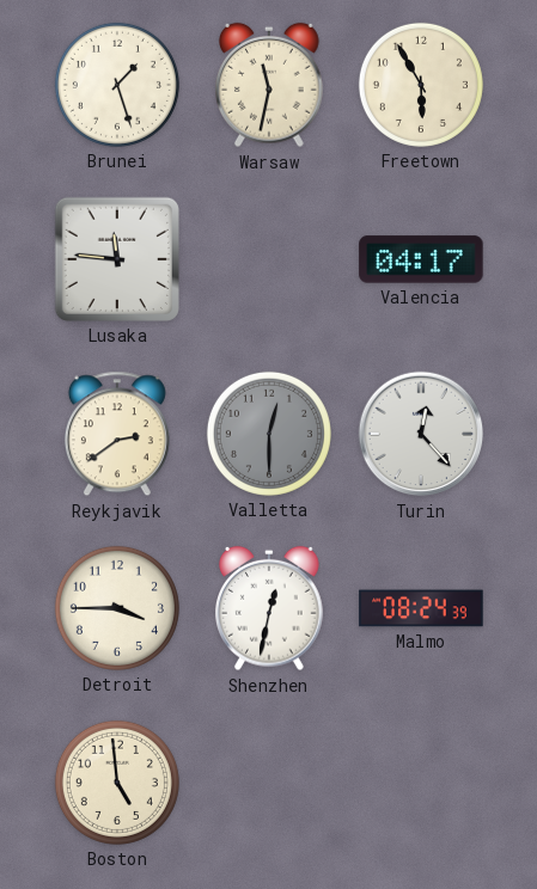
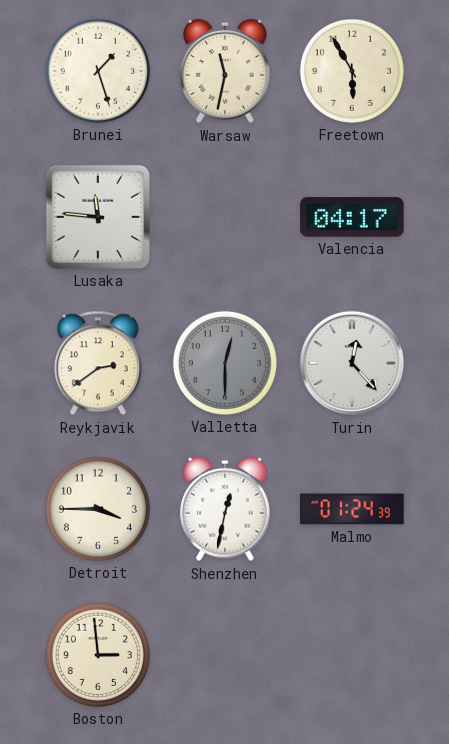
Malmo: 08:24 -> 01:24 (352, 509)
Boston: 4:59 -> 2:59 (98, 655)
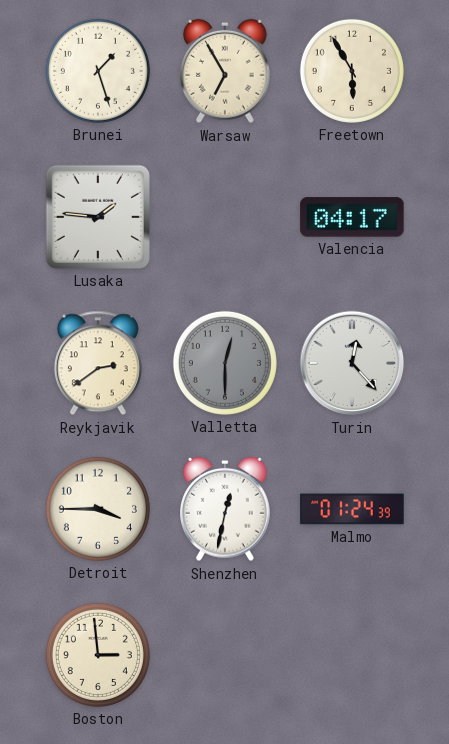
Warsaw: 11:32 -> 6:55 (226, 71)
Lusaka: 11:46 -> 1:46 (98, 217)
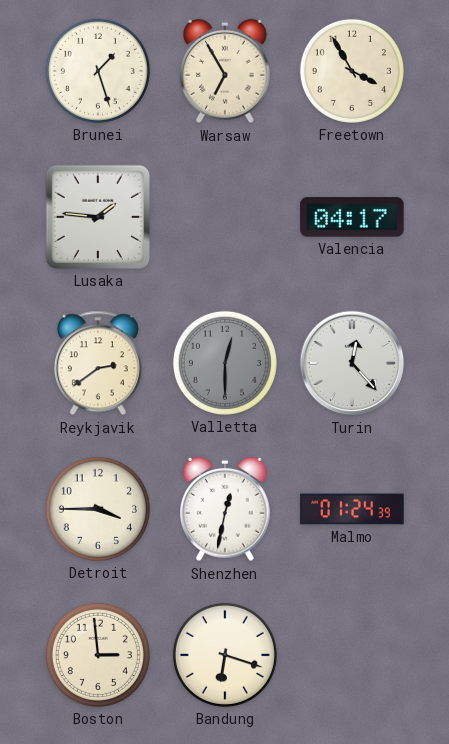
Freetown: 5:55 -> 3:55 (352, 71)
Bandung: none -> 6:18 (225, 655)
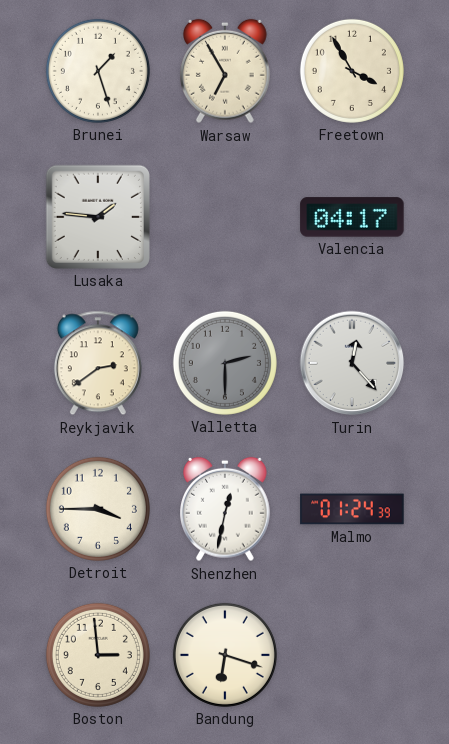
Valletta: 12:30 -> 2:30 (225, 363)
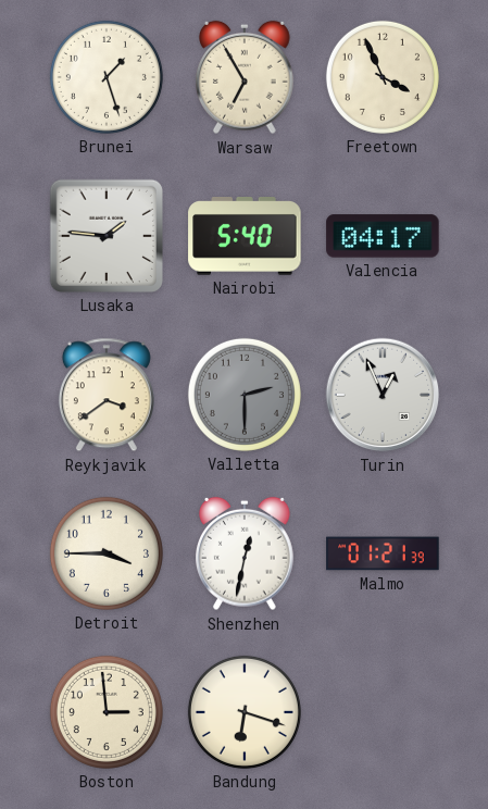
Freetown: 3:55 -> 3:56 (383, 77)
Nairobi: none -> 5:40 (245, 237)
Reykjavik: 2:39 -> 3:39 (107, 395)
Turin: 12:23 -> 12:56 (383, 395)
Malmo: 01:24 -> 01:21 (383, 553)
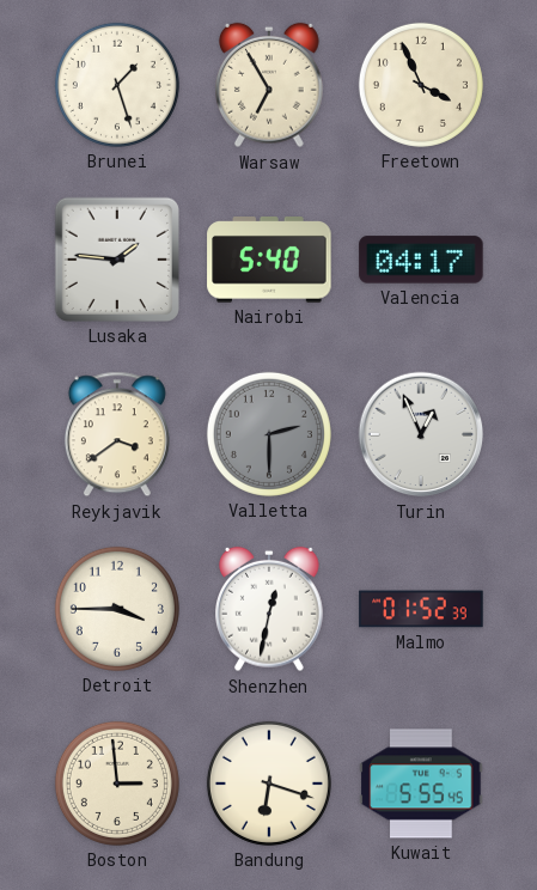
Malmo: 01:21 -> 01:52 (421, 609)
Kuwait: none -> 5:55 (421, 784)
